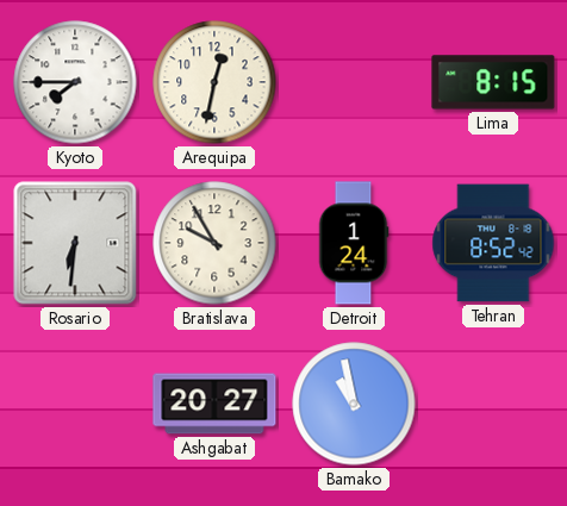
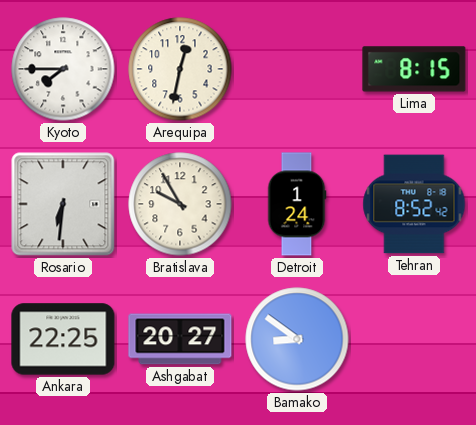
Ankara: none -> 22:25 (63, 339)
Bamako: 10:58 -> 8:51 (297, 339)
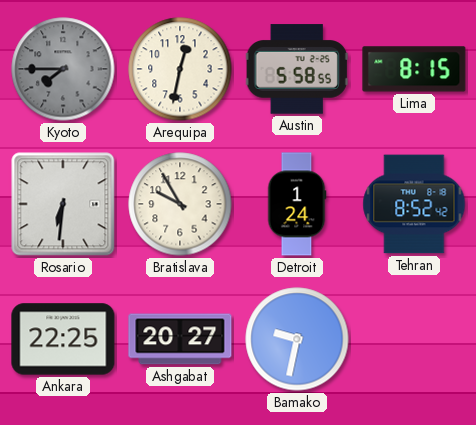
Kyoto dial: white -> grey (63, 69)
Austin: none -> 5:58 (297, 69)
Bamako: 8:51 -> 9:32 (297, 339)
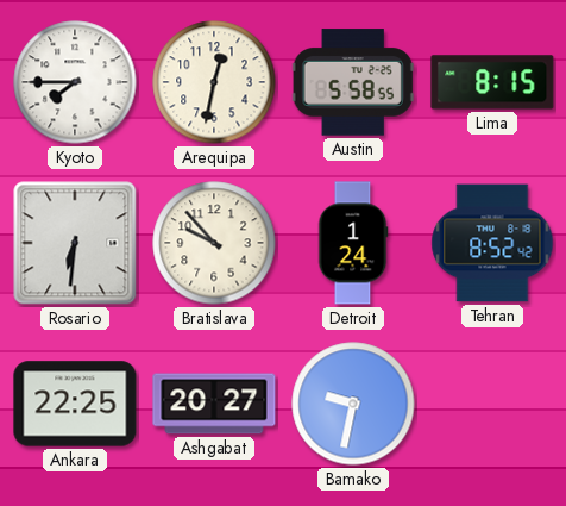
Kyoto dial: grey -> white (75, 82)
Bratislava: 9:55 -> 9:53 (214, 243)
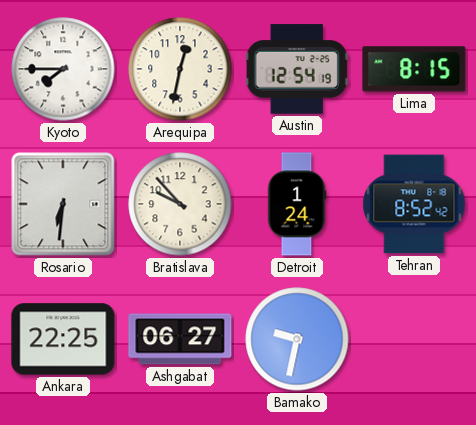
Austin: 5:58 -> 12:54 (297, 69)
Ashgabat: 20:27 -> 06:27 (180, 339)
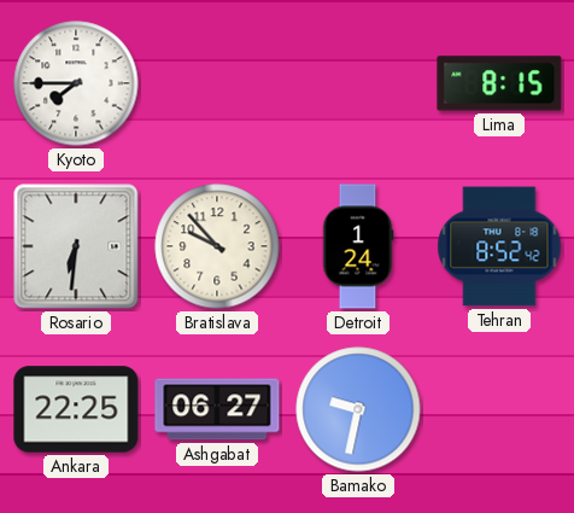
Arequipa: 12:32 -> none (180, 69)
Austin: 12:54 -> none (297, 69)
